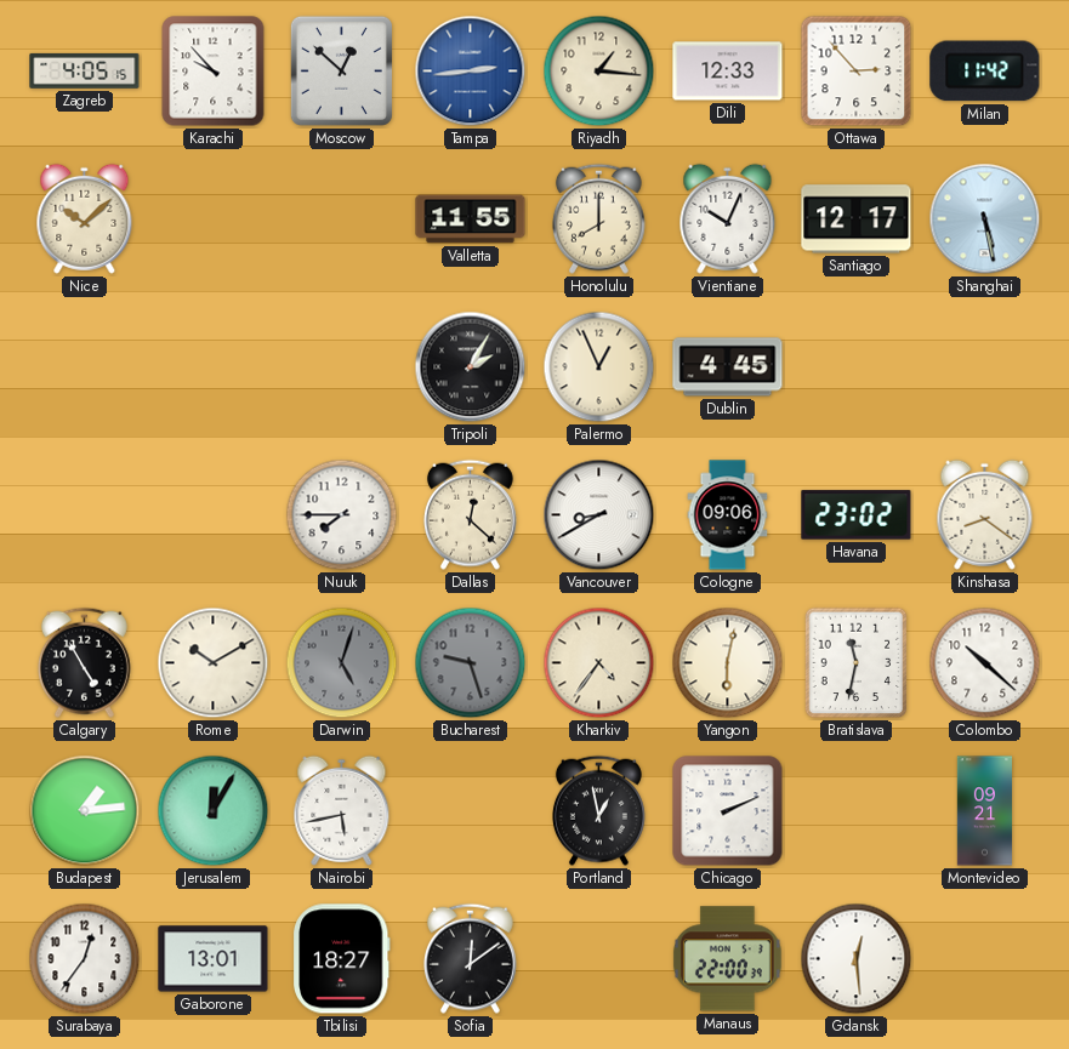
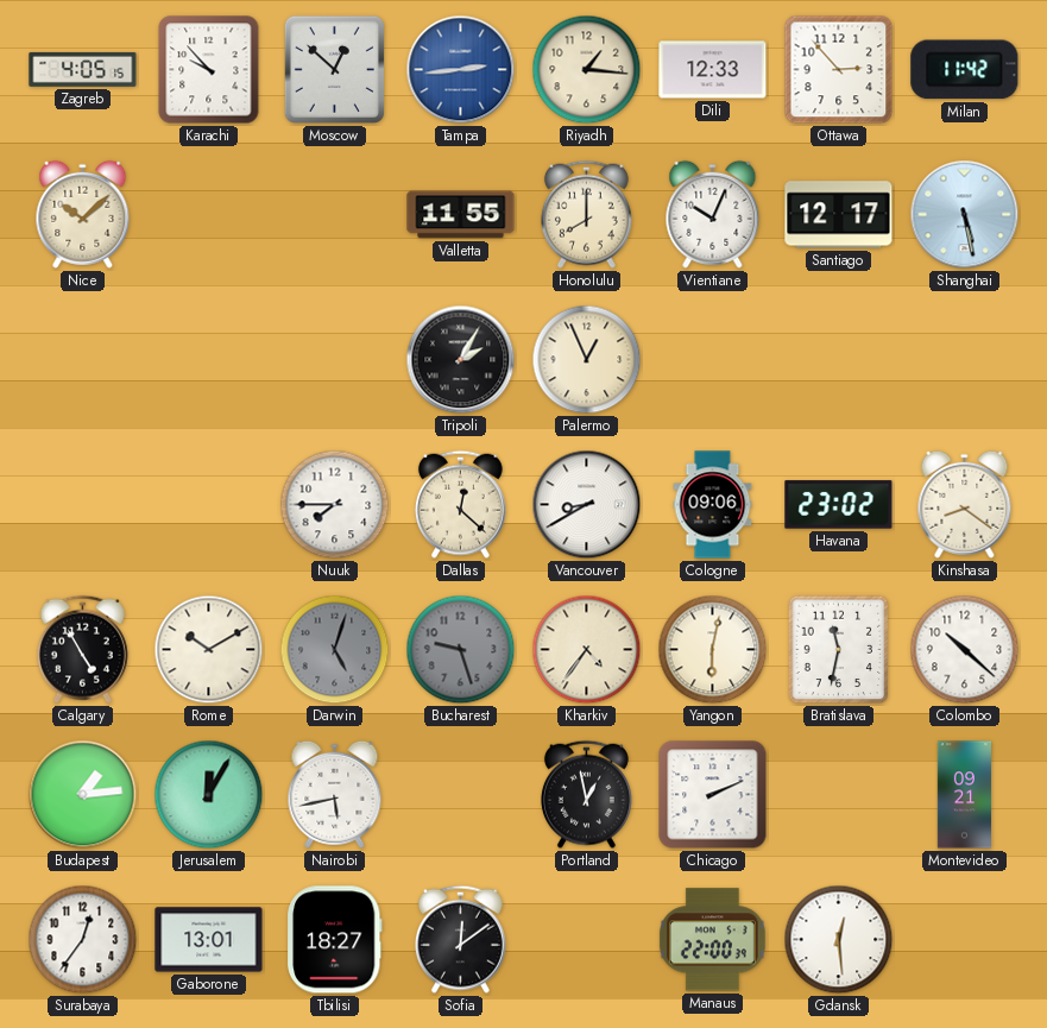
Dublin: 4:45 -> none (728, 367)
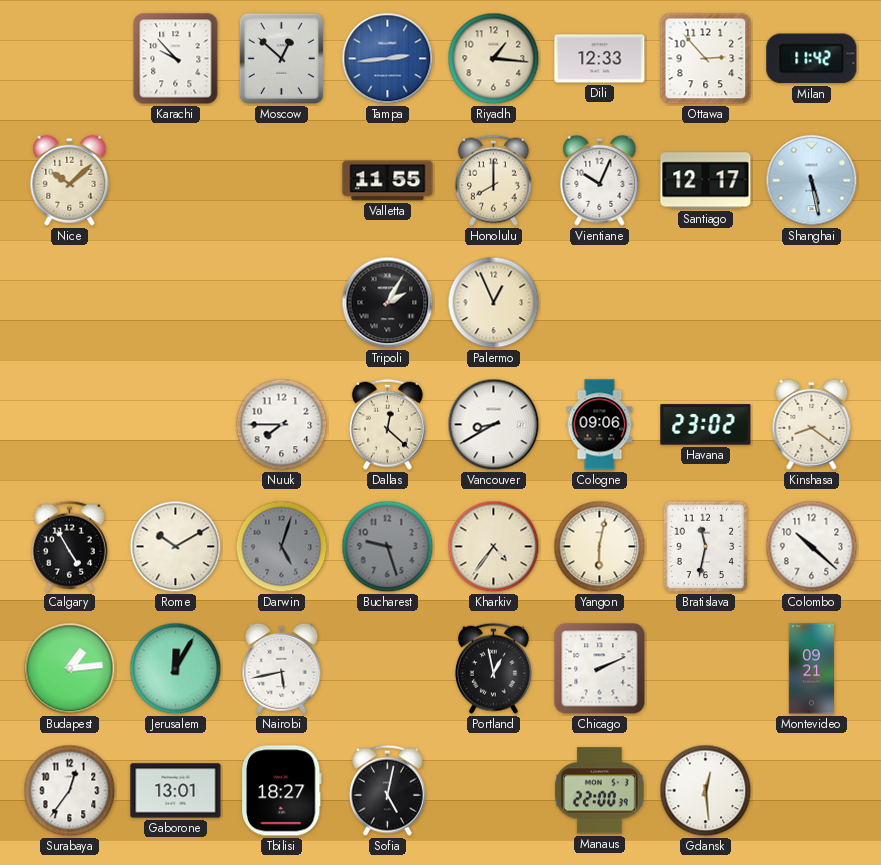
Zagreb: 4:05 -> none (83, 69)
Sofia: 12:09 -> 5:02 (387, 790)
